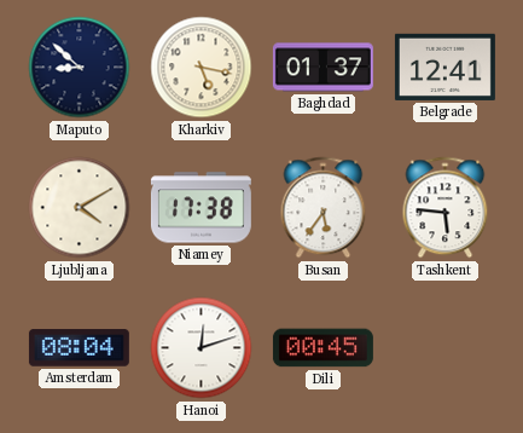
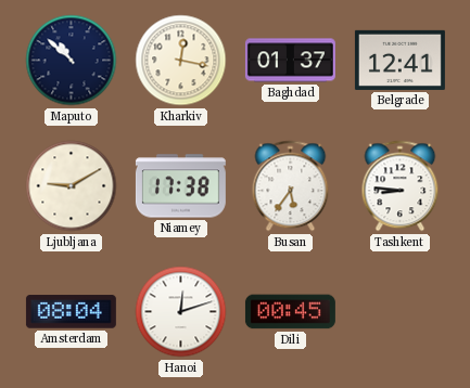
Maputo: 8:52 -> 10:52 (72, 61)
Kharkiv: 5:17 -> 12:17 (181, 61)
Ljubljana: 4:10 -> 9:10 (72, 186)
Tashkent: 5:46 -> 8:46 (401, 186)
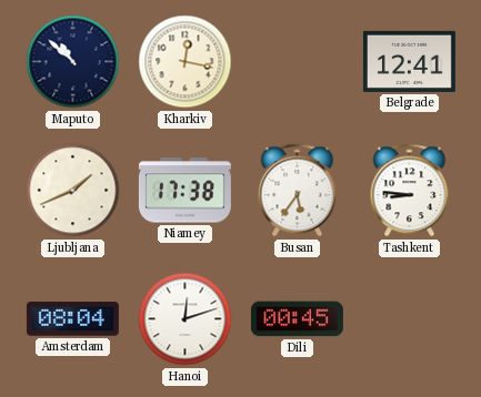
Baghdad: 01:37 -> none (290, 61)
Ljubljana: 9:10 -> 1:41 (73, 191)
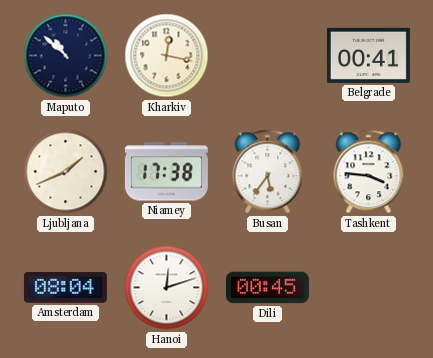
Belgrade: 12:41 -> 00:41 (368, 55)
Tashkent: 8:46 -> 3:46 (369, 172)
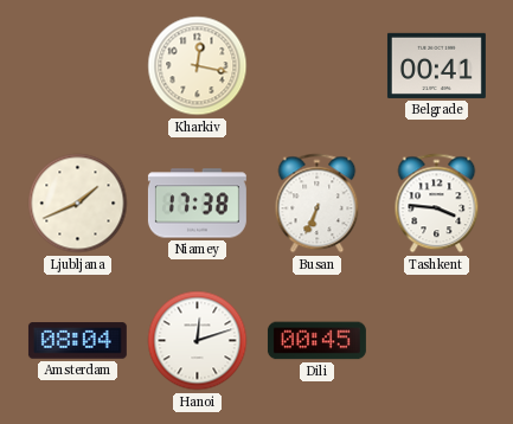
Maputo: 10:52 -> none (66, 56)
Busan: 5:36 -> 6:34 (318, 204)
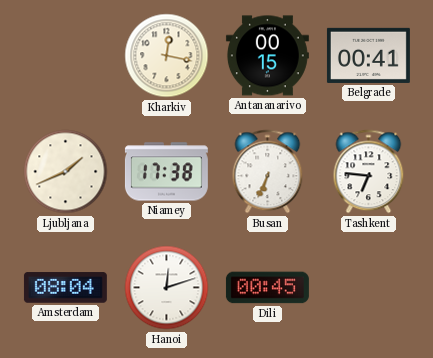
Antananarivo: none -> 00:15 (267, 56)
Tashkent: 3:46 -> 6:46 (369, 172)
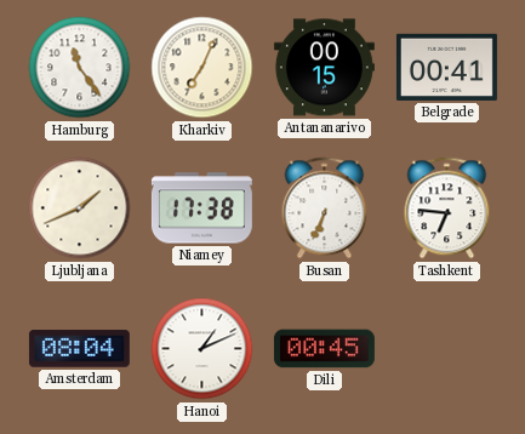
Hamburg: none -> 11:24 (80, 68)
Kharkiv: 12:17 -> 7:04 (202, 68)
Hanoi: 12:12 -> 1:11 (202, 349)
